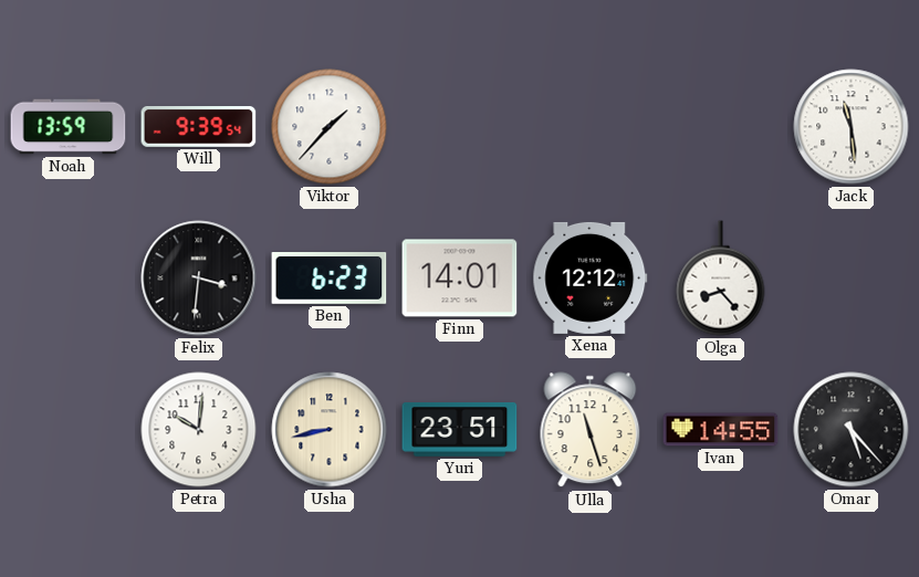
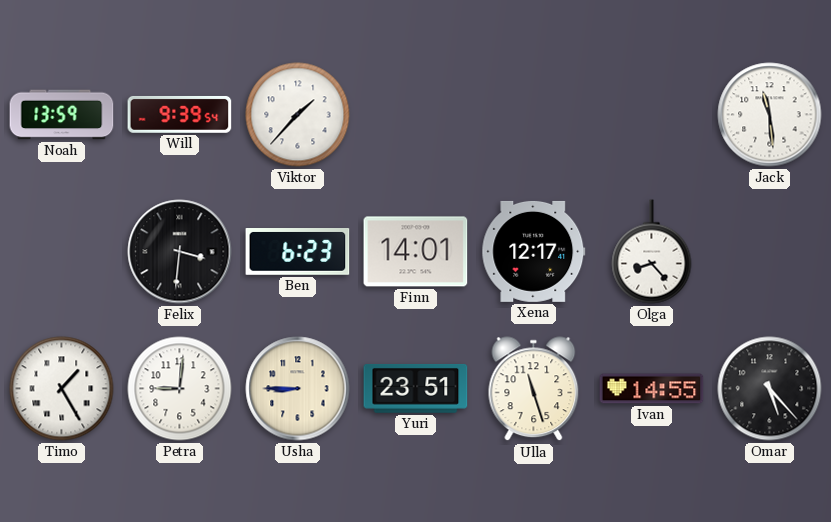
Xena: 12:12 -> 12:17 (534, 251)
Timo: none -> 1:25 (62, 389)
Petra: 10:01 -> 9:01 (180, 389)
Usha: 8:43 -> 8:45 (298, 389)
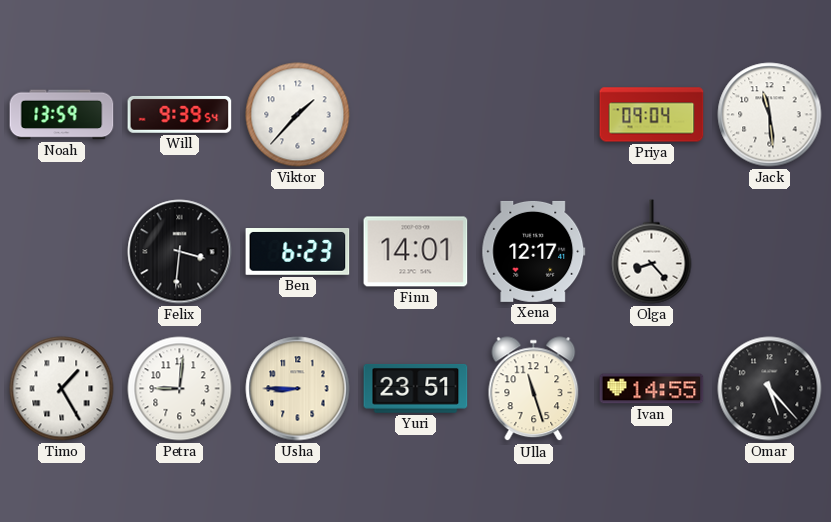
Priya: none -> 09:04 (652, 115)
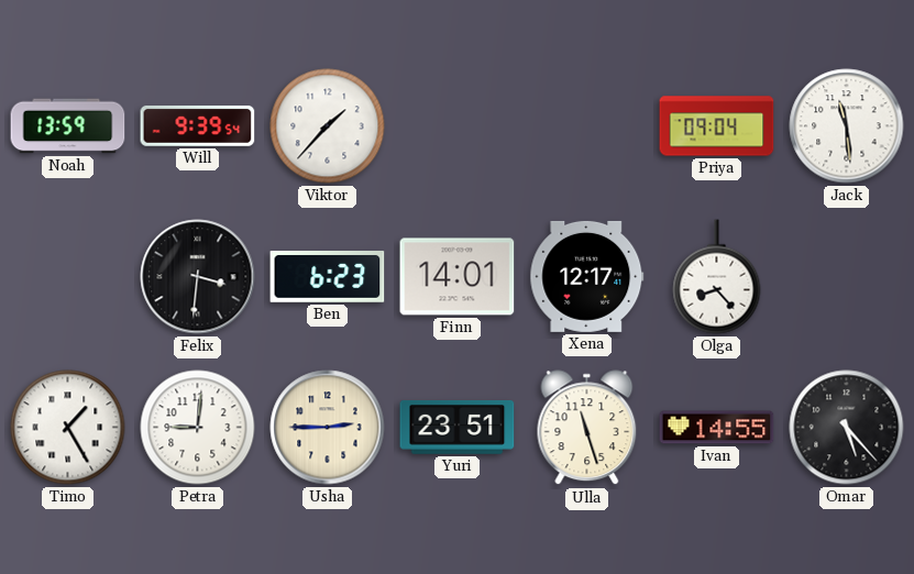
Usha: 8:45 -> 2:45 (328, 428)
